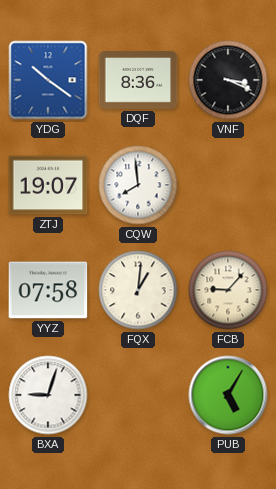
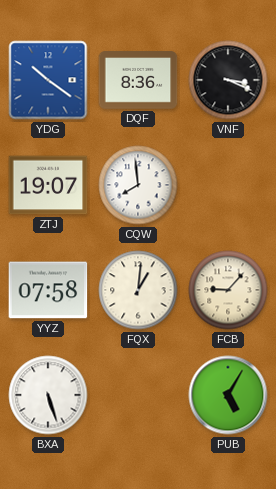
BXA: 9:03 -> 5:27 (48, 395)
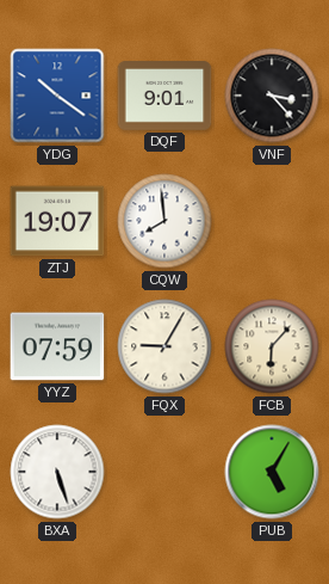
DQF: 8:36 -> 9:01 (164, 96)
VNF: 3:19 -> 3:23 (272, 96)
YYZ: 07:58 -> 07:59 (57, 346)
FQX: 1:01 -> 9:05 (164, 346)
FCB: 9:07 -> 6:07 (272, 346)
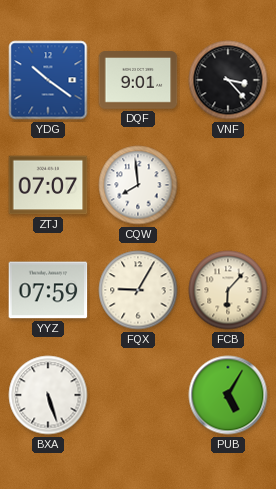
ZTJ: 19:07 -> 07:07 (48, 185)
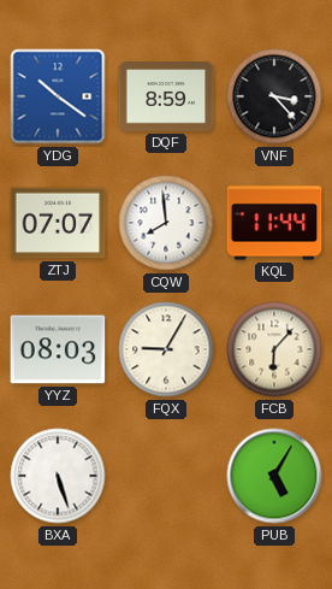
DQF: 9:01 -> 8:59 (166, 96)
KQL: none -> 11:44 (274, 223)
YYZ: 07:59 -> 08:03 (58, 349)
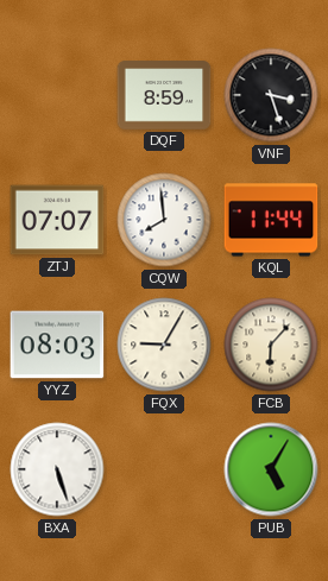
YDG: 10:21 -> none (58, 96)
VNF: 3:23 -> 3:27 (271, 95)
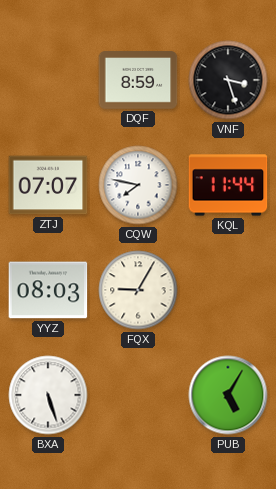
CQW: 7:59 -> 7:47 (138, 185)
FCB: 6:07 -> none (271, 345)
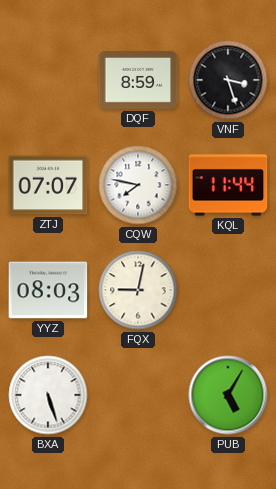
FQX: 9:05 -> 9:02 (138, 290)
